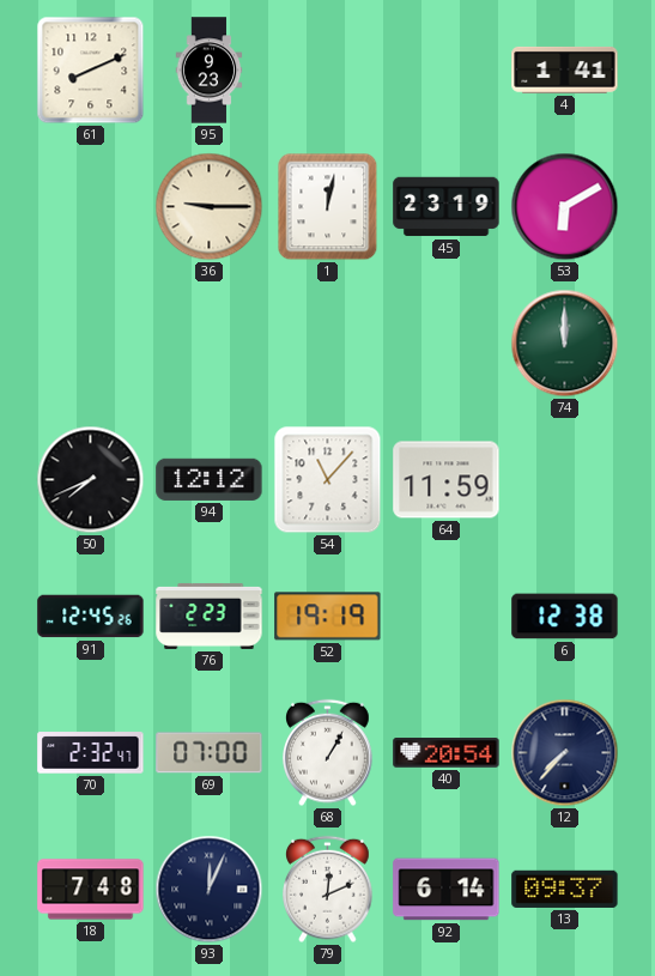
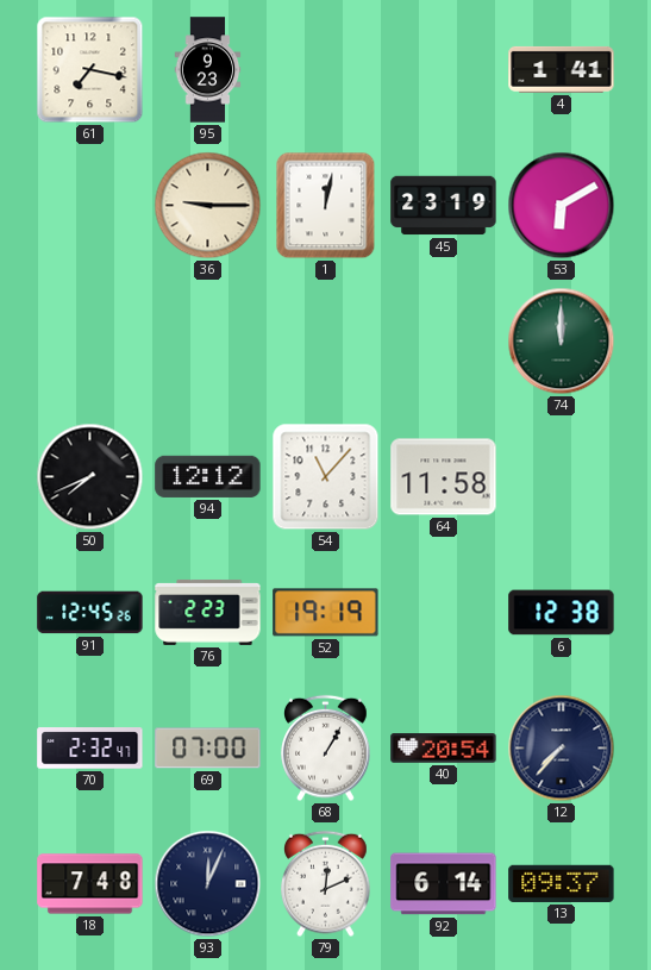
61: 8:11 -> 7:17 (90, 70)
64: 11:59 -> 11:58 (444, 477)
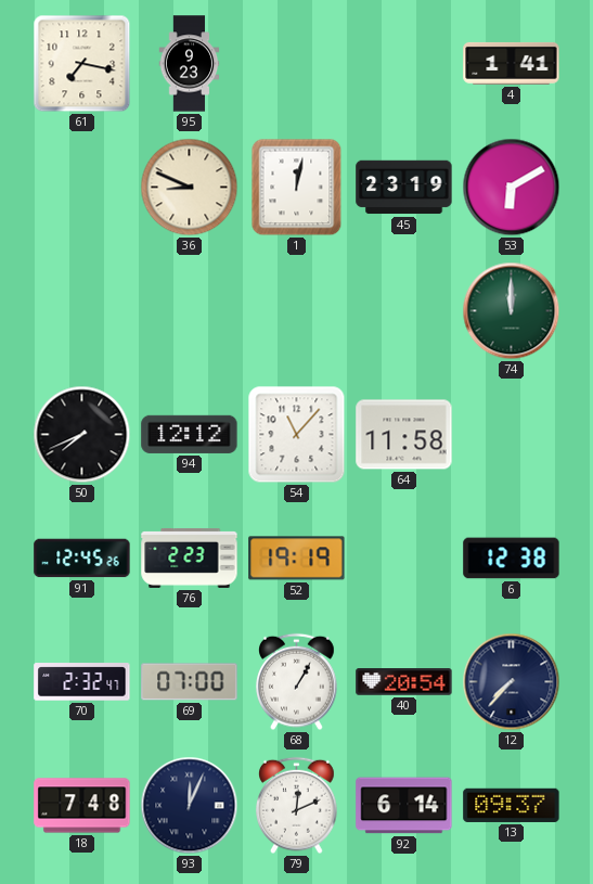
36: 9:15 -> 8:49 (190, 188)
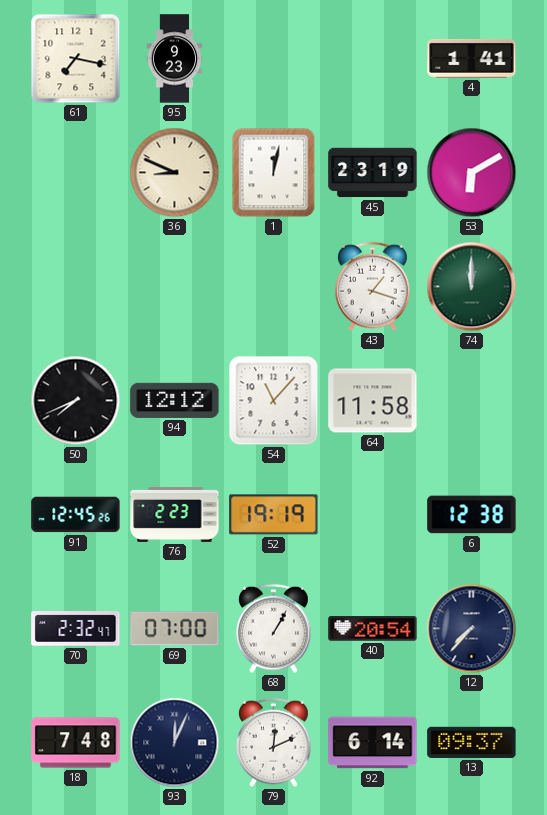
43: none -> 1:18 (373, 287)
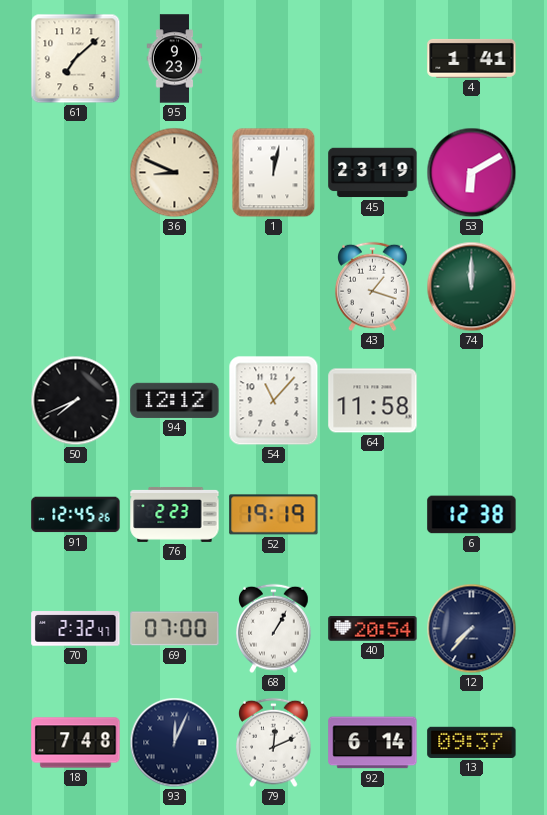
61: 7:17 -> 7:08 (76, 59)
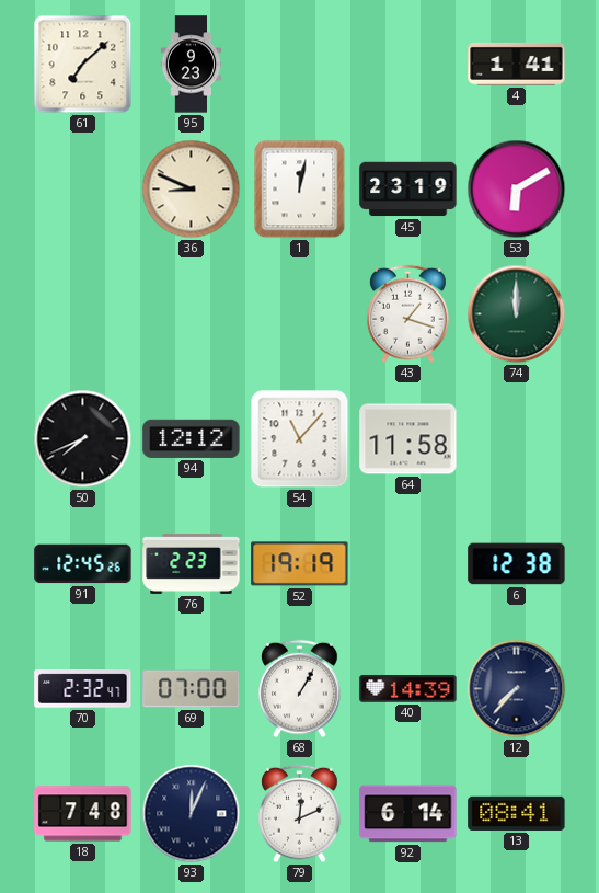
40: 20:54 -> 14:39 (408, 689)
13: 09:37 -> 08:41 (517, 813)
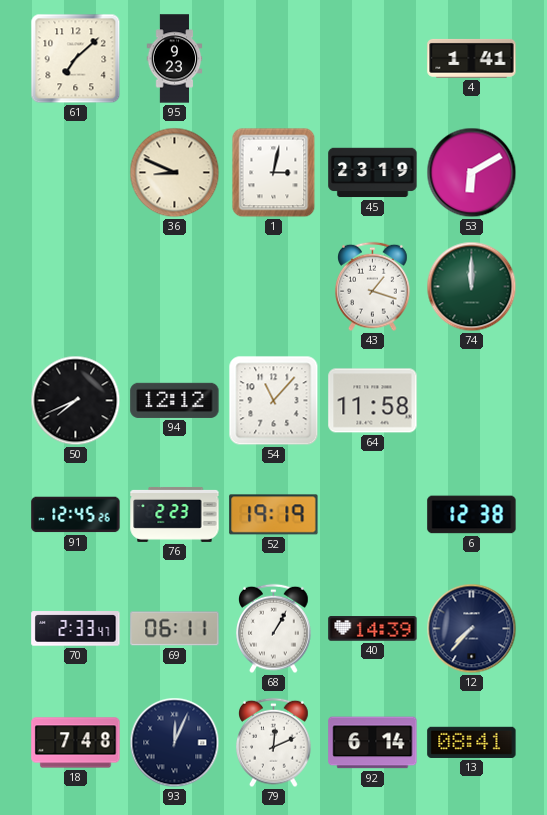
1: 12:02 -> 3:02 (274, 173)
70: 2:32 -> 2:33 (76, 629)
69: 07:00 -> 06:11 (175, 629)
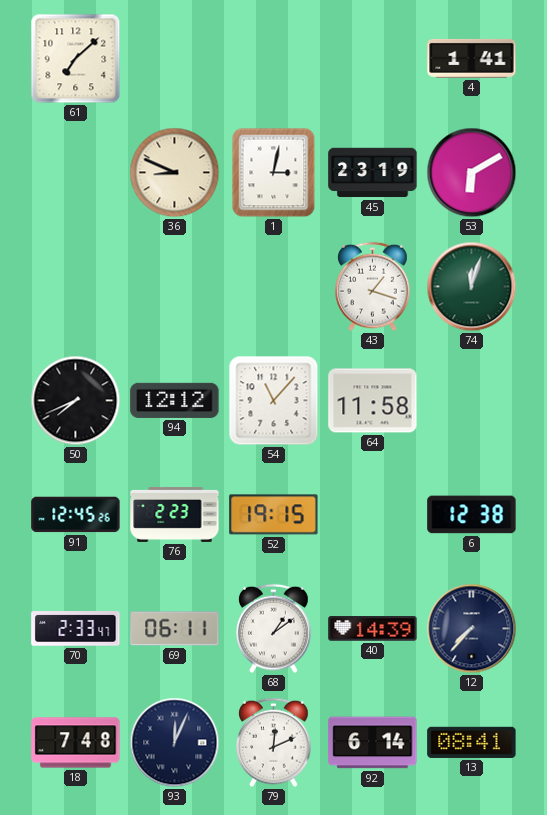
95: 9:23 -> none (175, 59)
74: 12:00 -> 12:03 (472, 287)
52: 19:19 -> 19:15 (274, 515)
68: 1:05 -> 1:09 (274, 629)
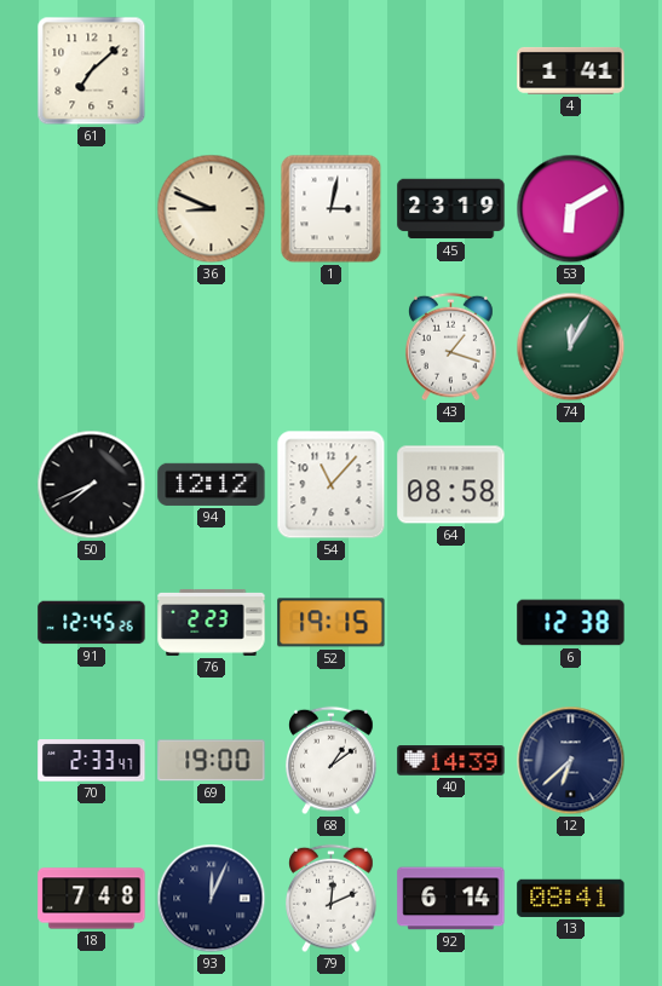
74: 12:03 -> 12:05 (571, 347)
64: 11:58 -> 08:58 (451, 485)
69: 06:11 -> 19:00 (212, 761)
12: 7:37 -> 6:38 (571, 761)
